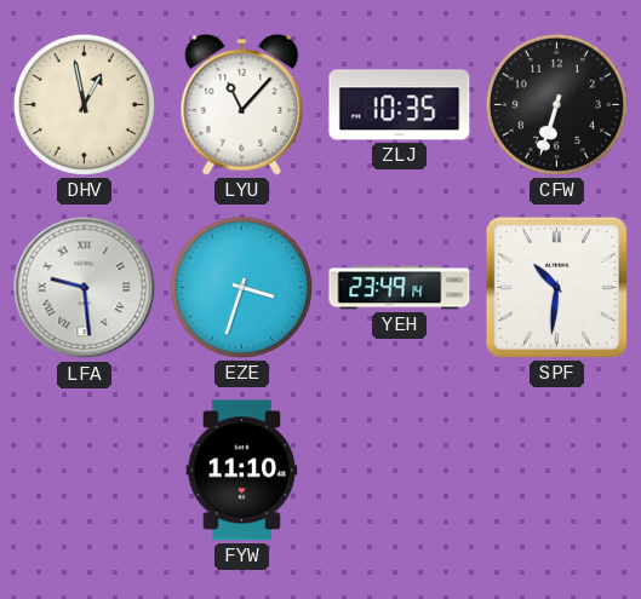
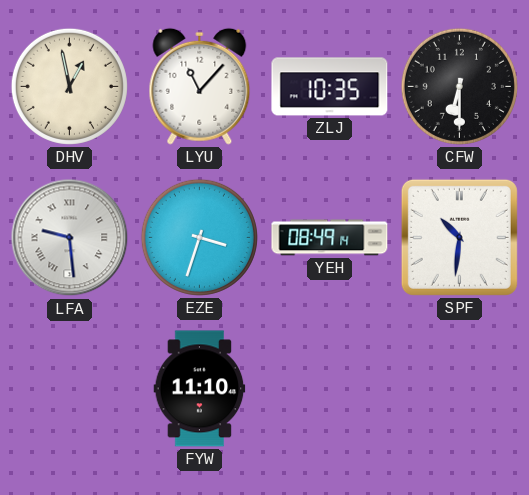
CFW: 6:33 -> 6:30 (459, 86)
YEH: 23:49 -> 08:49 (330, 238)
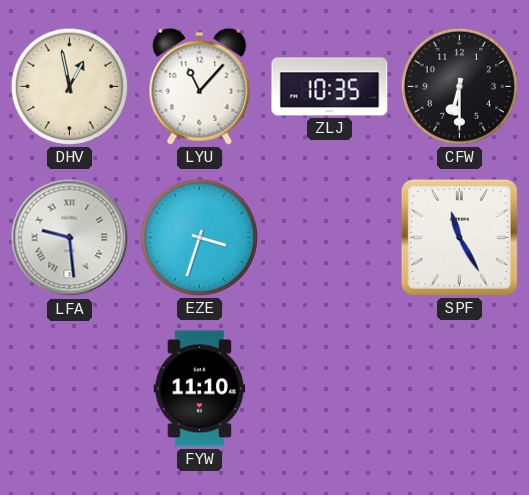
YEH: 08:49 -> none (330, 238)
SPF: 10:31 -> 11:25 (459, 237)
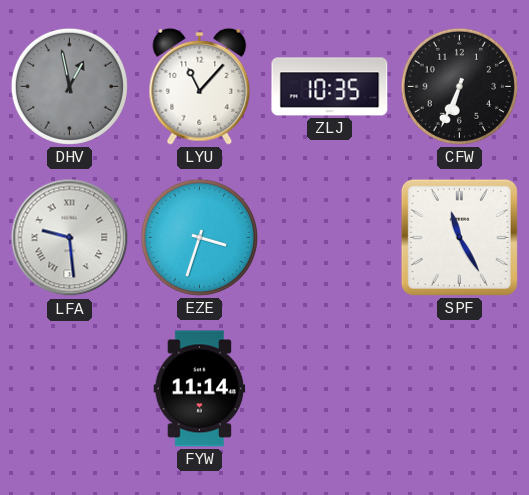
DHV dial: cream -> grey (69, 86)
CFW: 6:30 -> 6:34 (459, 86)
FYW: 11:10 -> 11:14 (200, 389)
